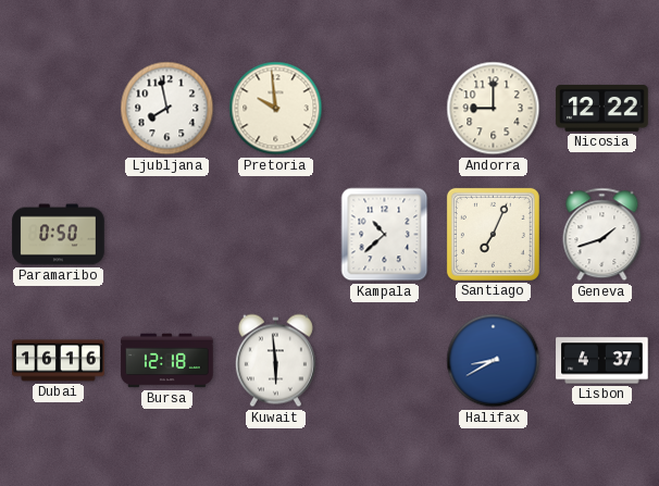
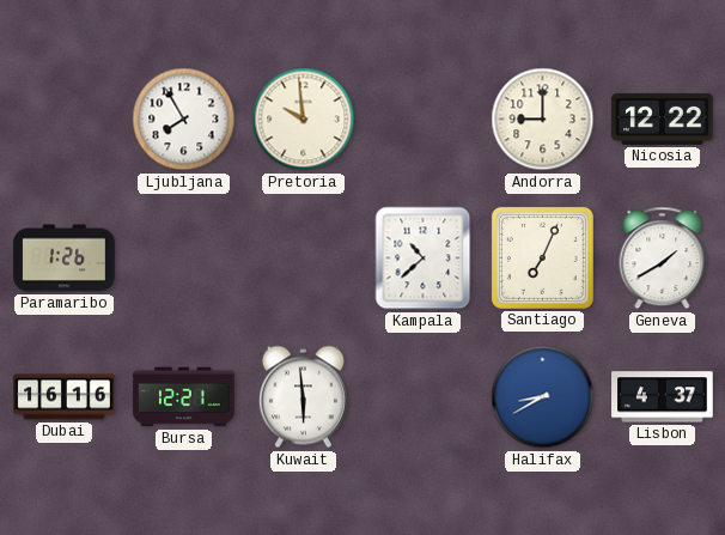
Ljubljana: 7:58 -> 7:55 (184, 120)
Paramaribo: 0:50 -> 1:26 (65, 259)
Geneva: 1:42 -> 1:40 (663, 259)
Bursa: 12:18 -> 12:21 (184, 397)
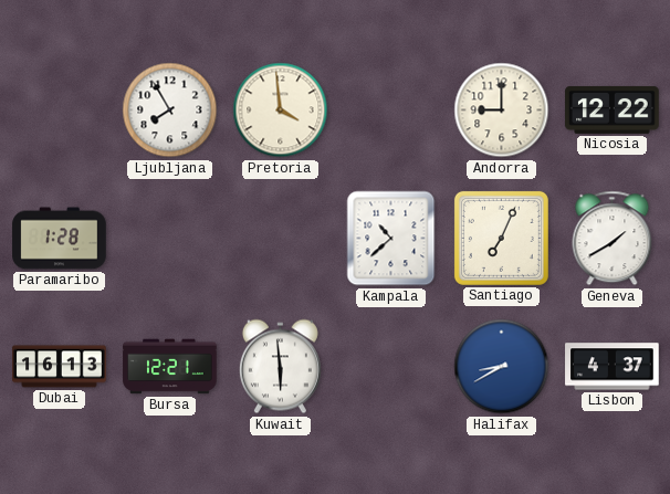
Pretoria: 9:59 -> 3:59 (281, 111)
Paramaribo: 1:26 -> 1:28 (60, 239)
Dubai: 16:16 -> 16:13 (60, 367)
